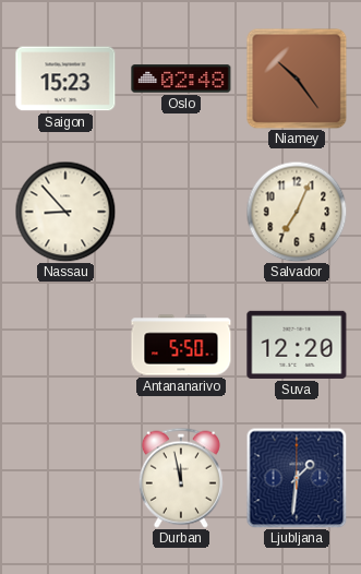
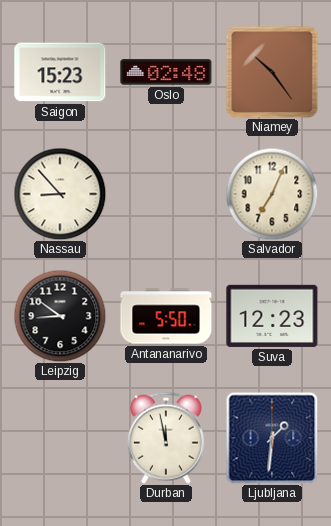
Leipzig: none -> 8:51 (60, 316)
Suva: 12:20 -> 12:23 (272, 316)
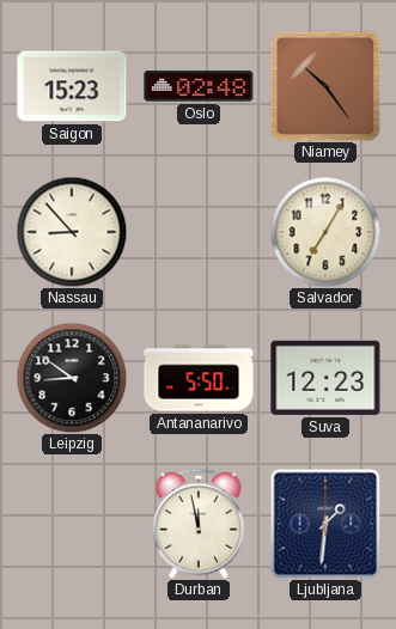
Salvador: 7:04 -> 7:05 (325, 232)
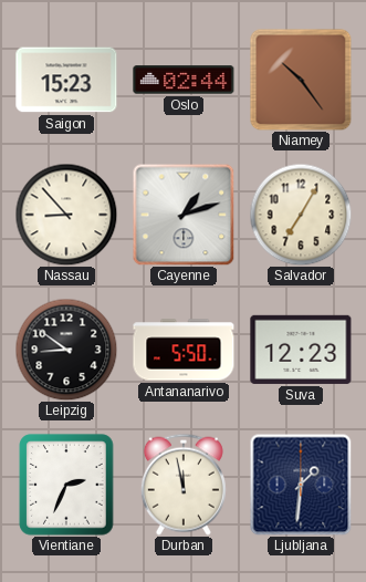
Oslo: 02:48 -> 02:44 (184, 80)
Cayenne: none -> 1:12 (184, 215)
Vientiane: none -> 2:34 (66, 485)
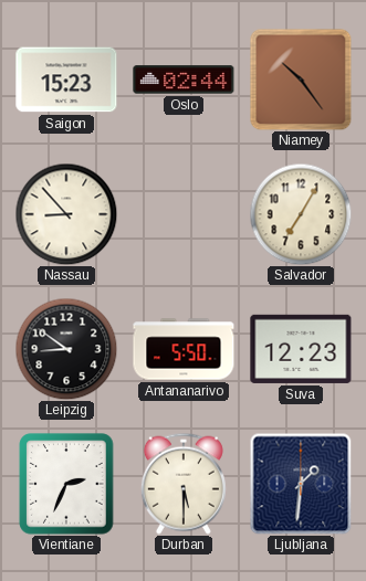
Cayenne: 1:12 -> none (184, 215)
Durban: 11:58 -> 5:30 (184, 484)
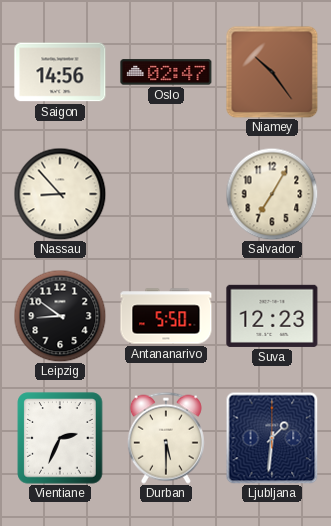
Saigon: 15:23 -> 14:56 (60, 72)
Oslo: 02:44 -> 02:47 (166, 72)
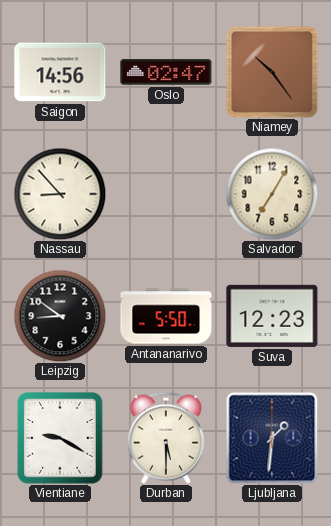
Vientiane: 2:34 -> 9:20 (60, 438)
